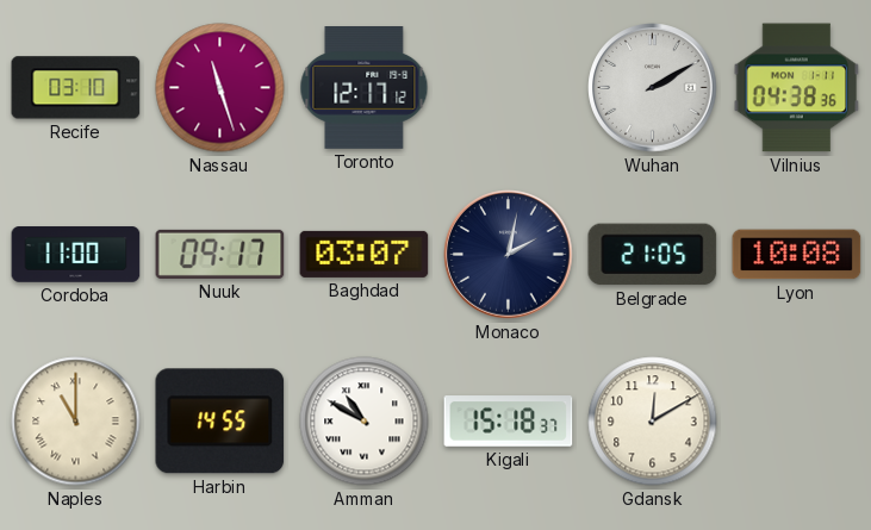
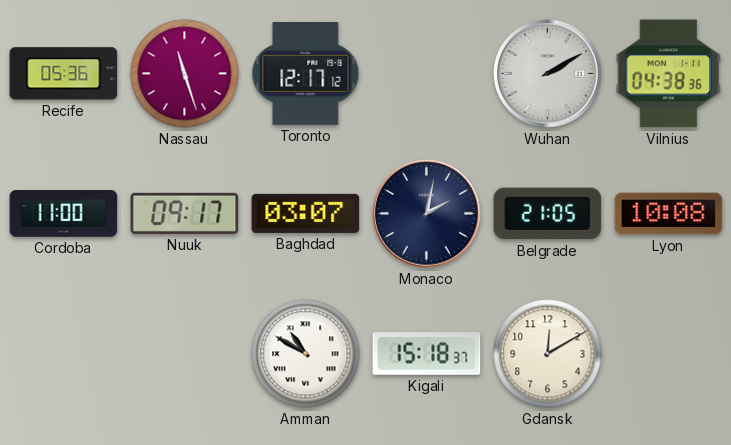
Recife: 03:10 -> 05:36 (64, 74)
Naples: 11:00 -> none (76, 422)
Harbin: 14:55 -> none (220, 422)
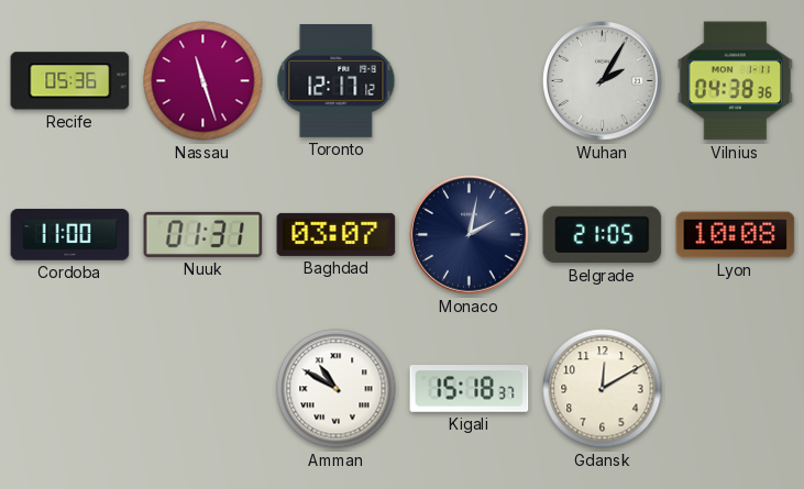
Wuhan: 2:10 -> 2:05 (603, 81)
Nuuk: 09:17 -> 01:31 (203, 234)
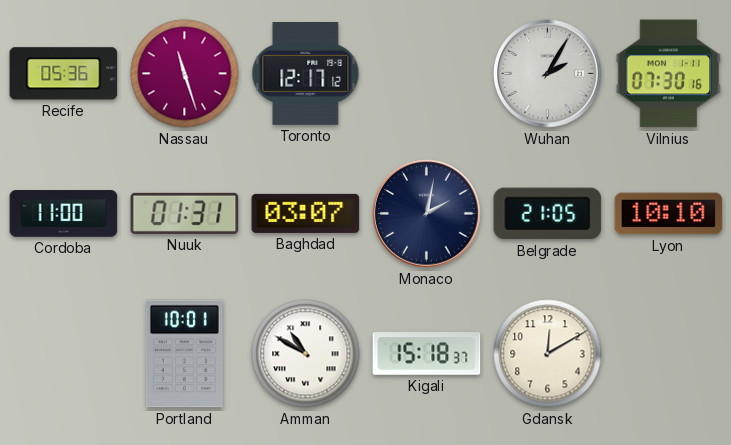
Vilnius: 04:38 -> 07:30 (669, 74)
Lyon: 10:08 -> 10:10 (669, 214)
Portland: none -> 10:01 (184, 354)
